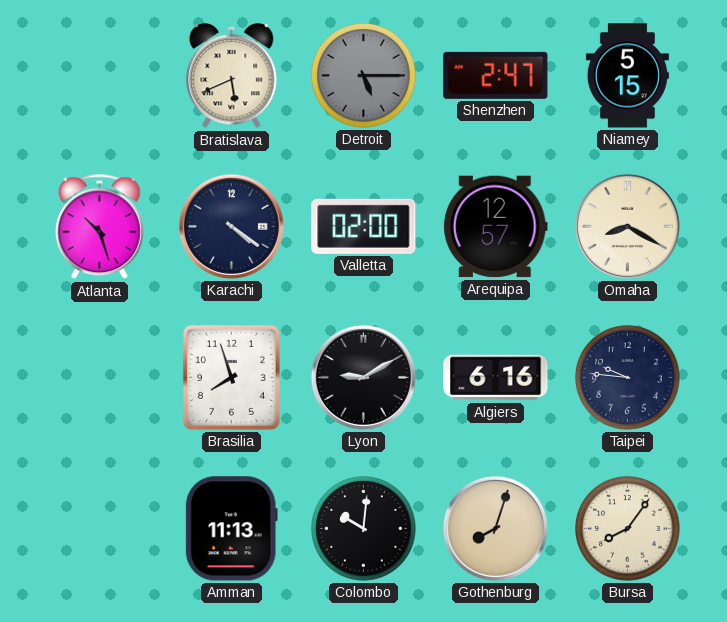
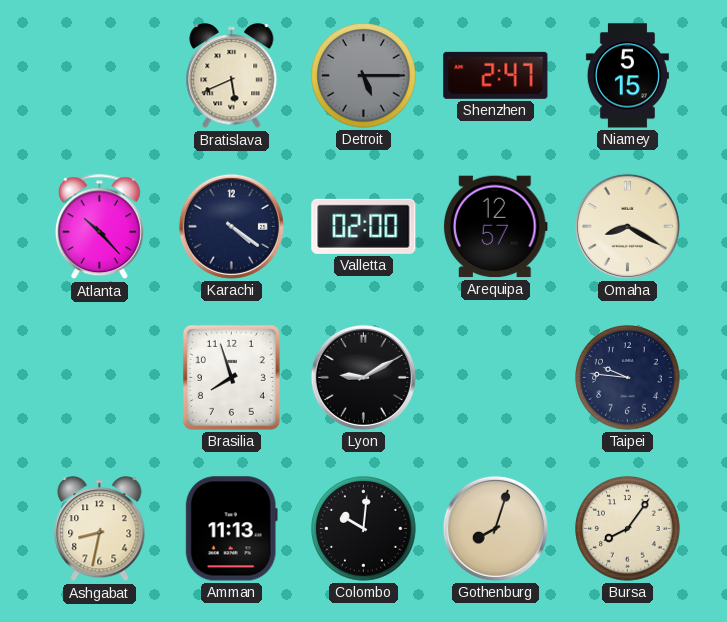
Atlanta: 10:27 -> 10:23 (99, 227)
Algiers: 6:16 -> none (496, 378)
Ashgabat: none -> 8:32 (100, 529)
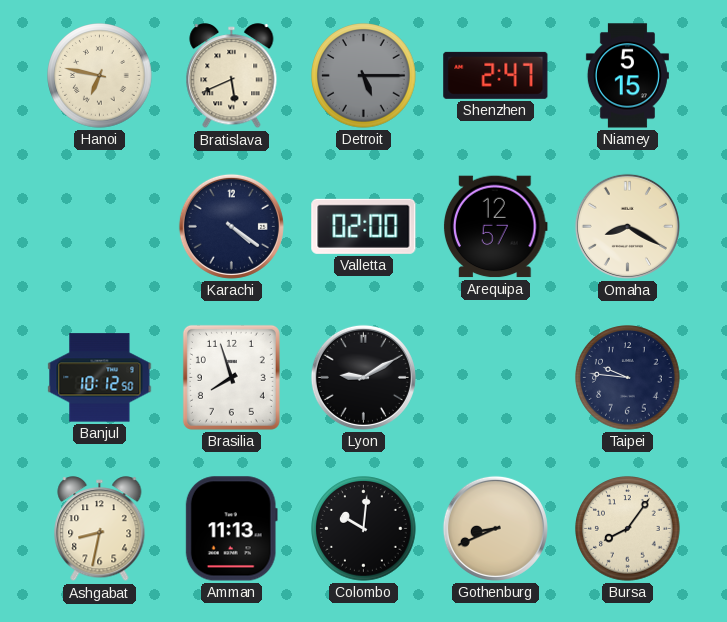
Hanoi: none -> 6:47 (100, 76)
Atlanta: 10:23 -> none (99, 227)
Banjul: none -> 10:12 (100, 378)
Gothenburg: 8:03 -> 8:41 (495, 528)
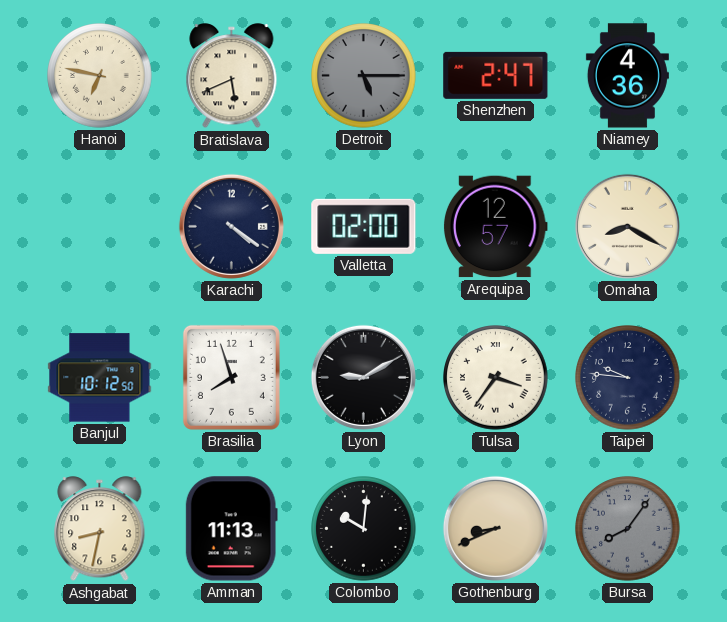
Niamey: 5:15 -> 4:36 (627, 76)
Tulsa: none -> 3:36 (496, 378)
Bursa dial: cream -> grey (628, 529)
